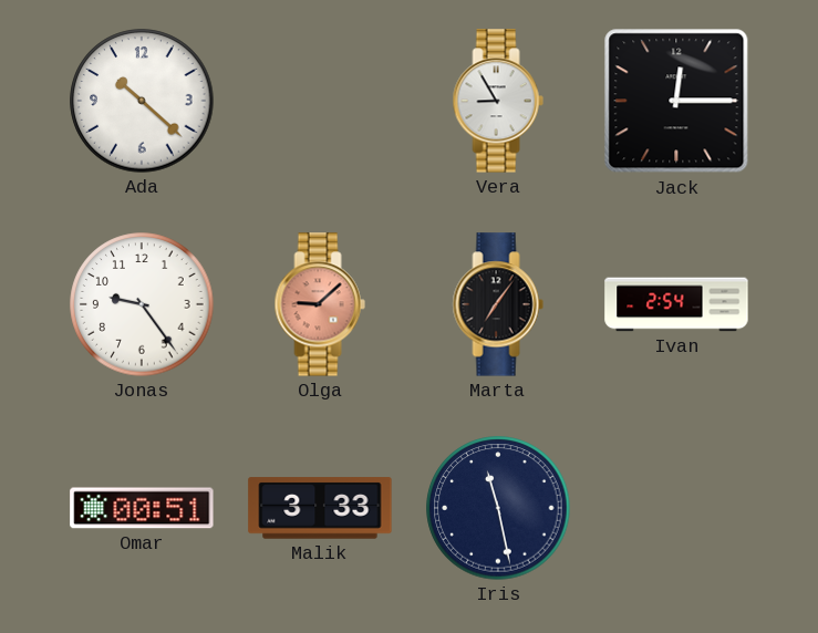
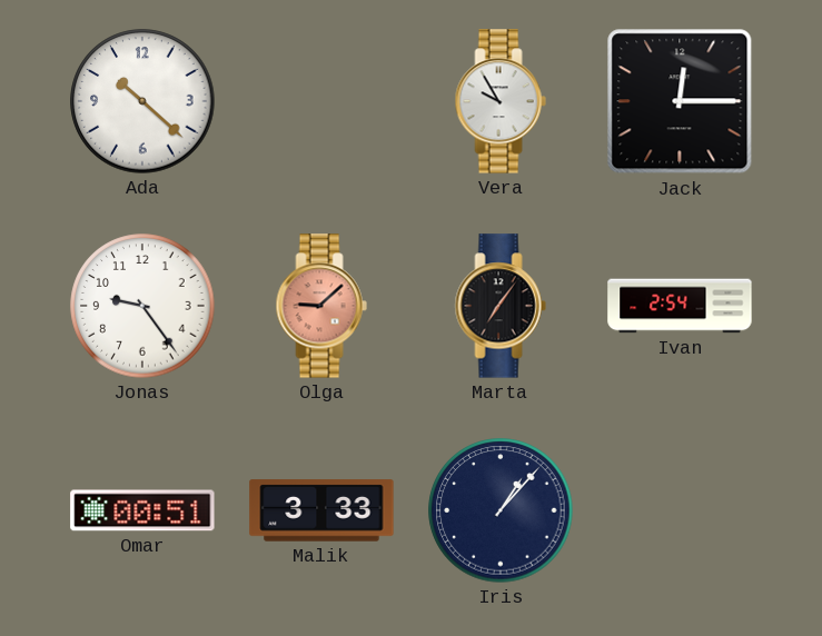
Vera: 8:55 -> 9:55 (501, 101)
Iris: 11:28 -> 1:07 (501, 510)
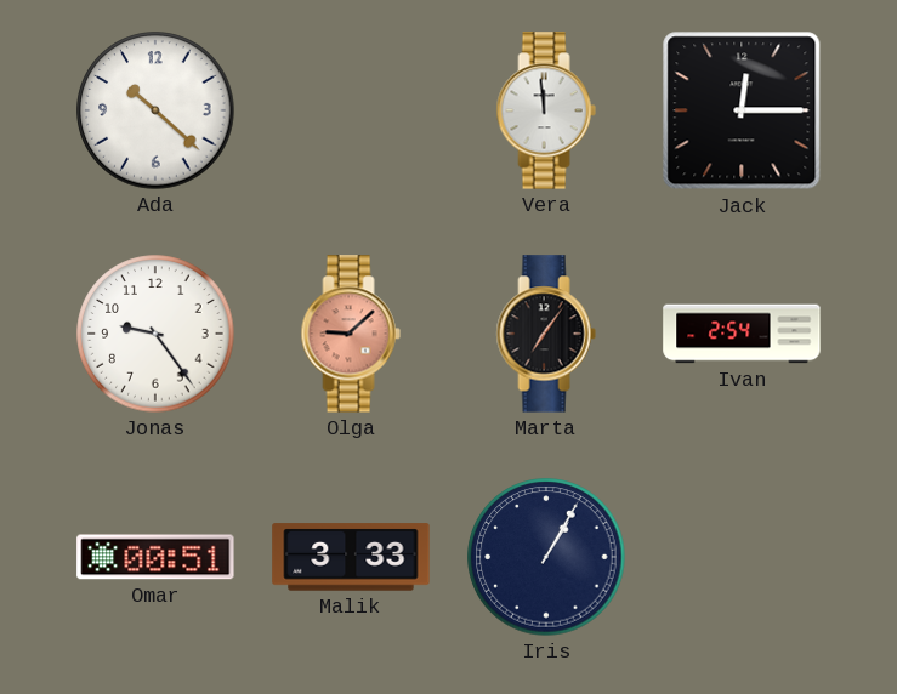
Vera: 9:55 -> 11:59 (546, 110)
Iris: 1:07 -> 1:05 (546, 557)
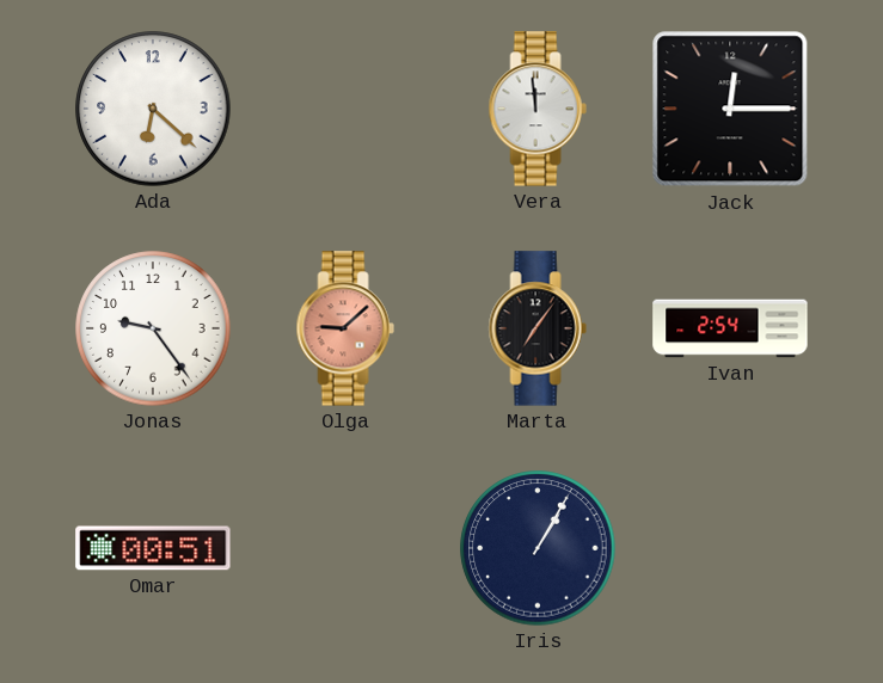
Ada: 10:22 -> 6:22 (153, 109)
Malik: 3:33 -> none (351, 557)
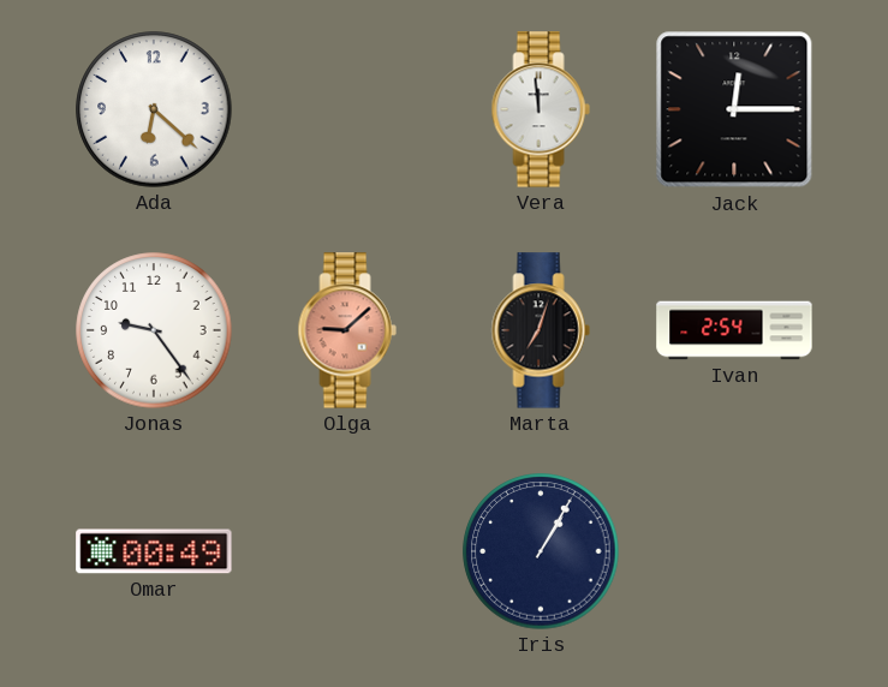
Marta: 7:06 -> 7:03 (541, 330)
Omar: 00:51 -> 00:49 (154, 551)
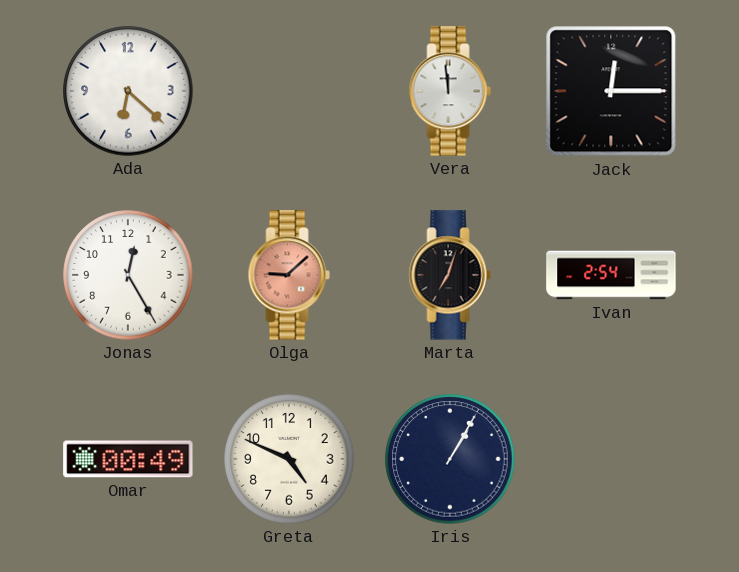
Jonas: 9:24 -> 12:25 (128, 275)
Greta: none -> 4:49 (289, 459)
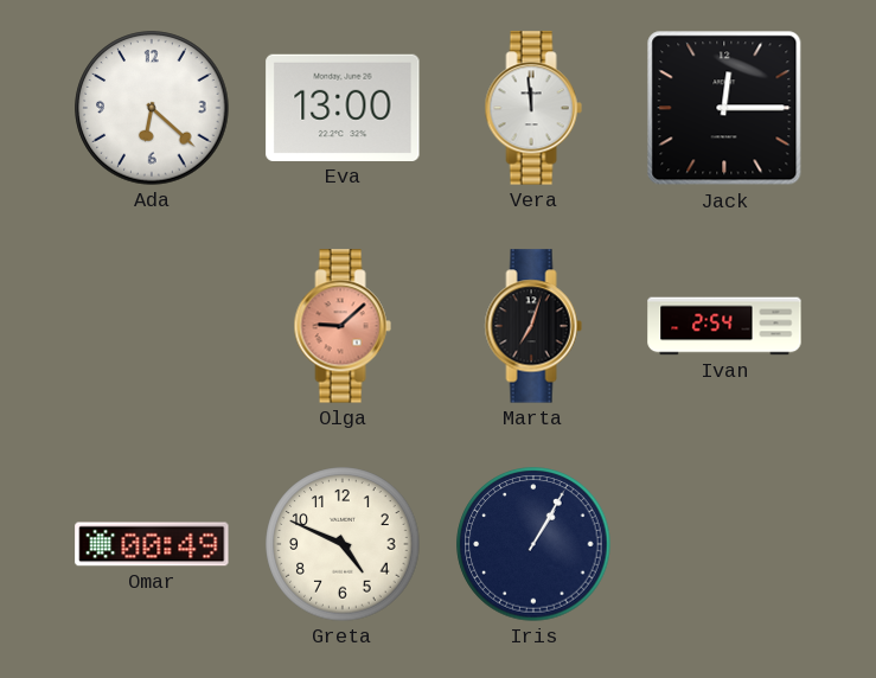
Eva: none -> 13:00 (343, 108)
Jonas: 12:25 -> none (128, 275)
